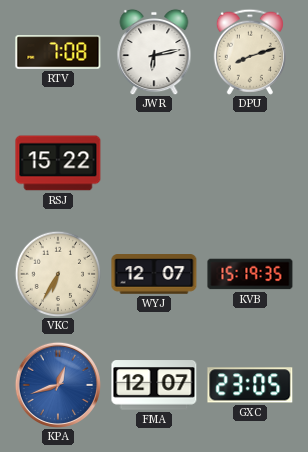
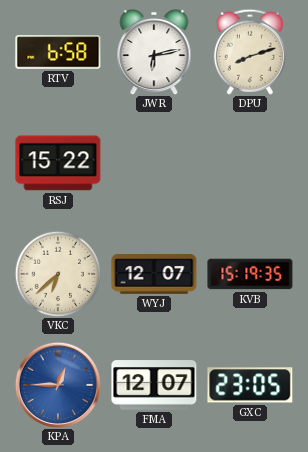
RTV: 7:08 -> 6:58 (58, 52)
VKC: 6:35 -> 6:38 (58, 274)
KPA: 12:42 -> 12:45 (58, 385)
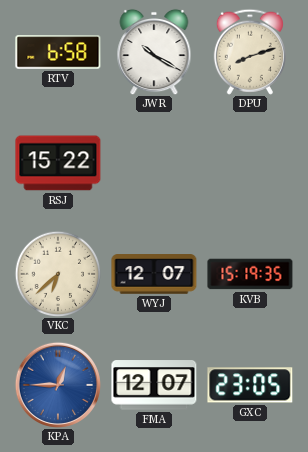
JWR: 6:13 -> 10:20 (154, 52)
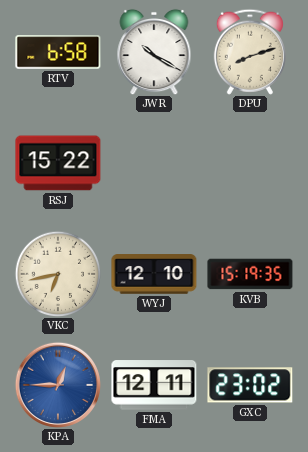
VKC: 6:38 -> 6:43 (58, 274)
WYJ: 12:07 -> 12:10 (154, 274)
FMA: 12:07 -> 12:11 (154, 385)
GXC: 23:05 -> 23:02 (250, 385)
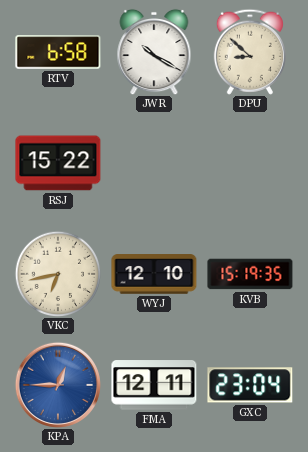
DPU: 8:12 -> 8:52 (250, 52)
GXC: 23:02 -> 23:04 (250, 385)
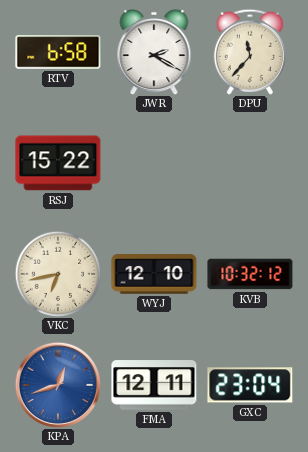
JWR: 10:20 -> 2:20 (154, 52)
DPU: 8:52 -> 11:37 (250, 52)
KVB: 15:19 -> 10:32 (250, 274)
KPA: 12:45 -> 12:42 (58, 385)
